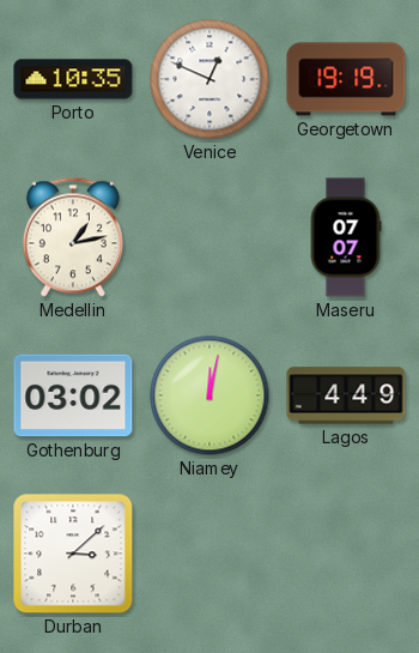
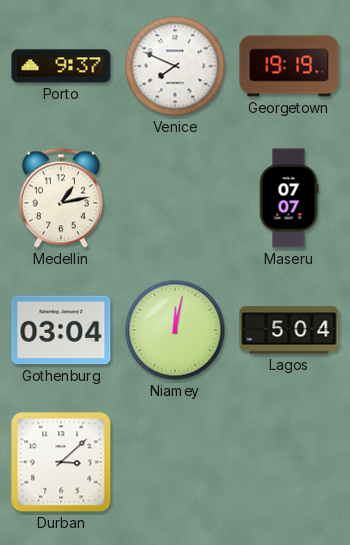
Porto: 10:35 -> 9:37 (61, 66)
Venice: 12:49 -> 7:49 (175, 66)
Gothenburg: 03:02 -> 03:04 (61, 330)
Lagos: 4:49 -> 5:04 (289, 330)
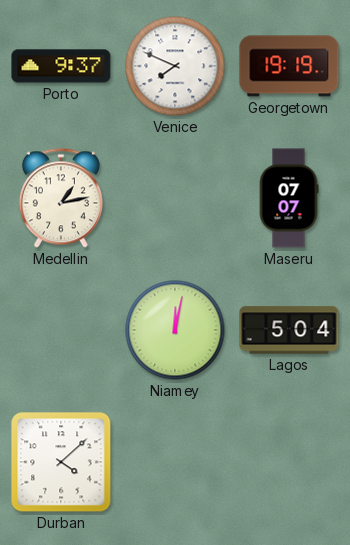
Gothenburg: 03:04 -> none (61, 330)
Durban: 3:08 -> 4:08 (61, 462)
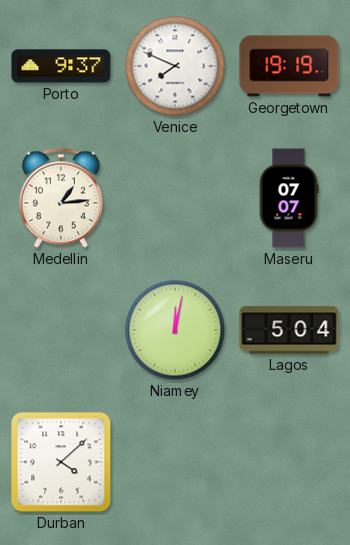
Medellin: 1:13 -> 1:14 (61, 198)
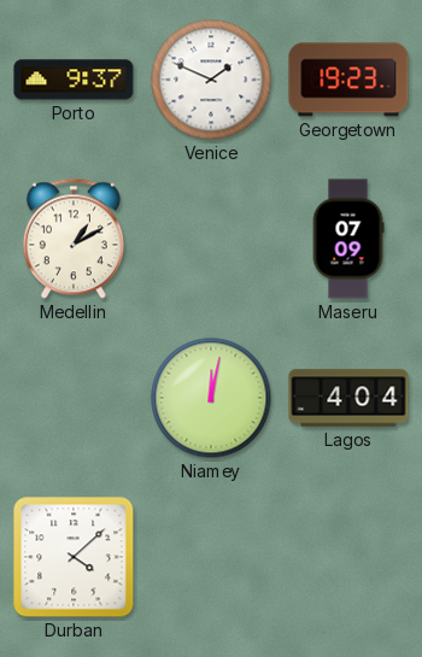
Venice: 7:49 -> 1:49 (211, 80)
Georgetown: 19:19 -> 19:23 (348, 80)
Medellin: 1:14 -> 1:10 (74, 239)
Maseru: 07:07 -> 07:09 (348, 239)
Lagos: 5:04 -> 4:04 (348, 398)
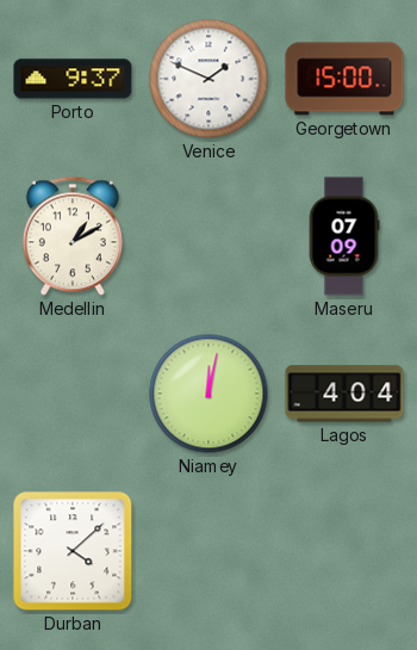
Georgetown: 19:23 -> 15:00 (344, 79)
